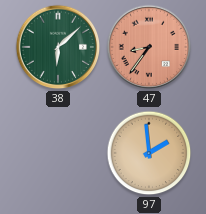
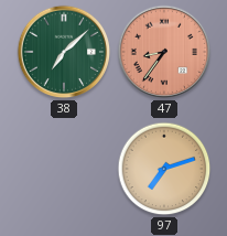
38: 6:08 -> 7:08 (64, 52)
97: 1:59 -> 7:12 (164, 169)
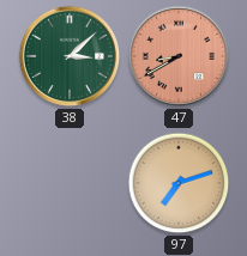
38: 7:08 -> 3:08 (70, 56)
47: 8:36 -> 8:40 (179, 56)
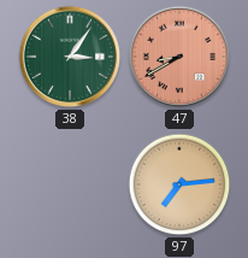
38: 3:08 -> 3:06 (70, 57)
97: 7:12 -> 7:14 (179, 184)
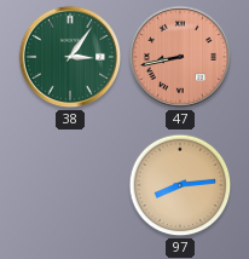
47: 8:40 -> 8:43 (180, 57)
97: 7:14 -> 8:14 (180, 185)
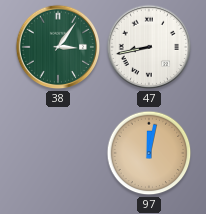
47 dial: salmon -> white (149, 47)
97: 8:14 -> 12:02 (149, 153)
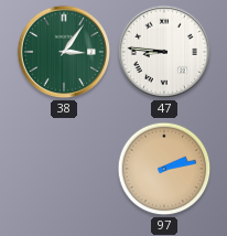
47: 8:43 -> 8:46 (164, 52)
97: 12:02 -> 2:13 (164, 169)
